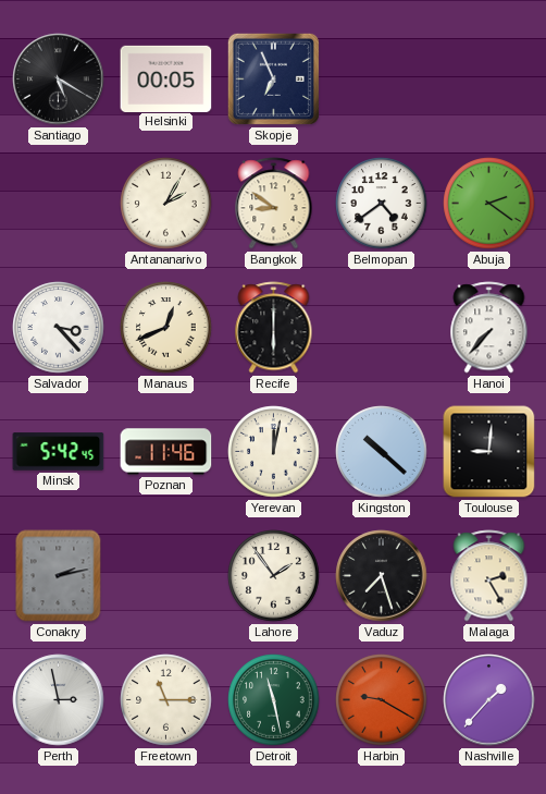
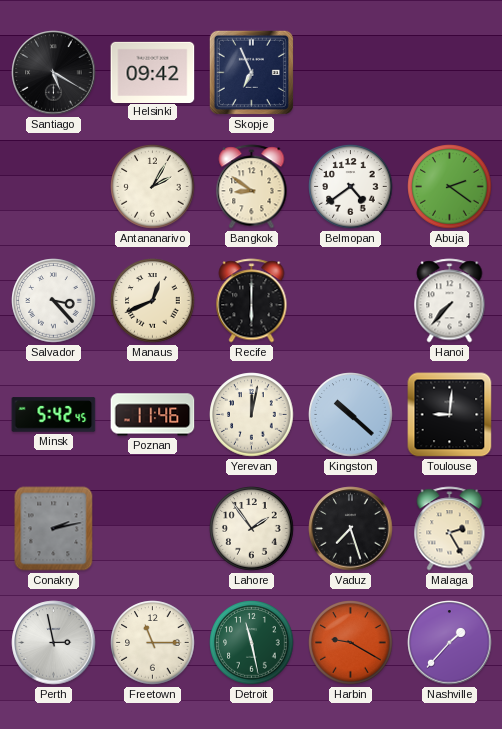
Helsinki: 00:05 -> 09:42 (153, 72)
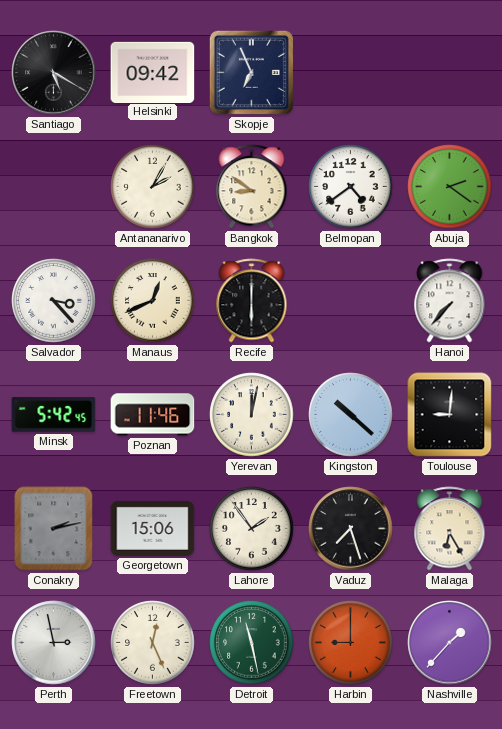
Georgetown: none -> 15:06 (153, 528)
Malaga: 2:25 -> 6:25 (450, 529)
Freetown: 11:15 -> 12:26 (153, 643)
Harbin: 9:20 -> 9:00 (351, 643)
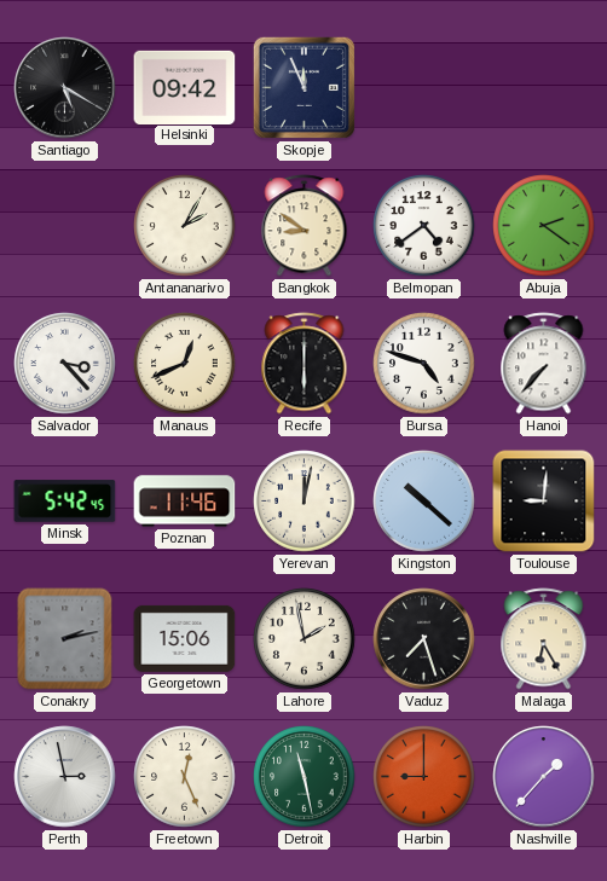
Skopje: 6:56 -> 11:56 (303, 87)
Bursa: none -> 4:48 (424, 364)
Lahore: 1:54 -> 1:58 (305, 639)
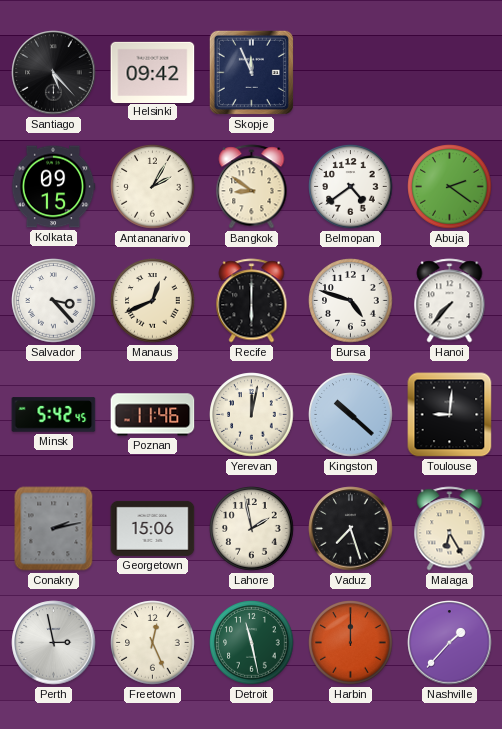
Santiago: 5:20 -> 5:23 (54, 73)
Kolkata: none -> 09:15 (53, 187)
Harbin: 9:00 -> 12:00 (351, 643)
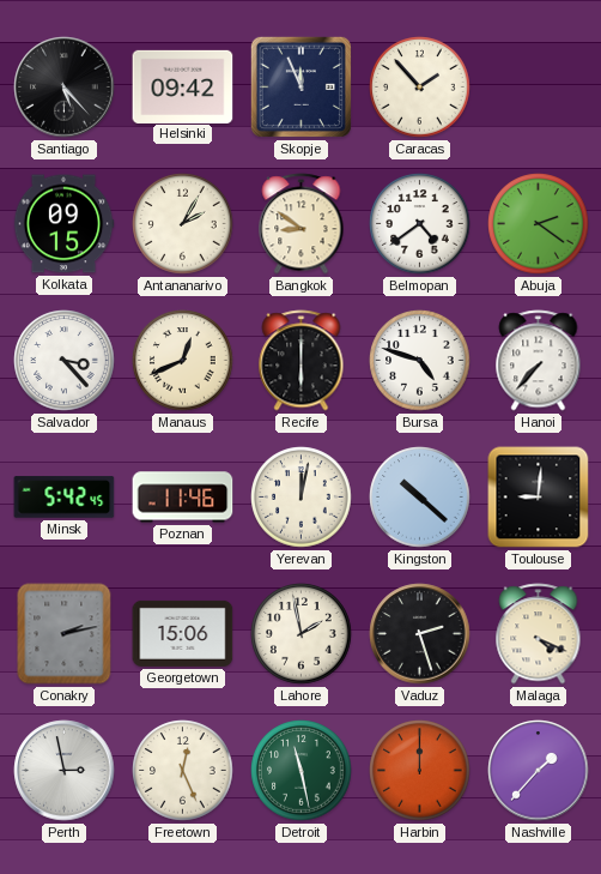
Caracas: none -> 1:53 (420, 88)
Vaduz: 7:27 -> 2:27 (420, 634)
Malaga: 6:25 -> 4:19 (539, 634)
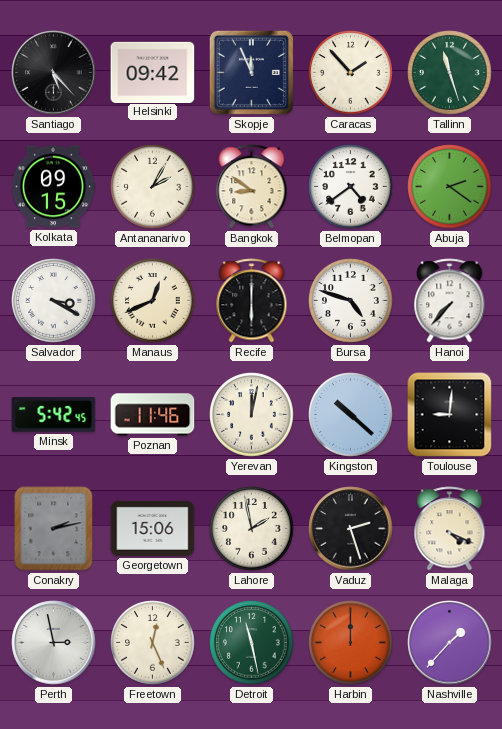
Tallinn: none -> 11:27 (450, 73)
Salvador: 3:23 -> 3:20 (54, 301)
